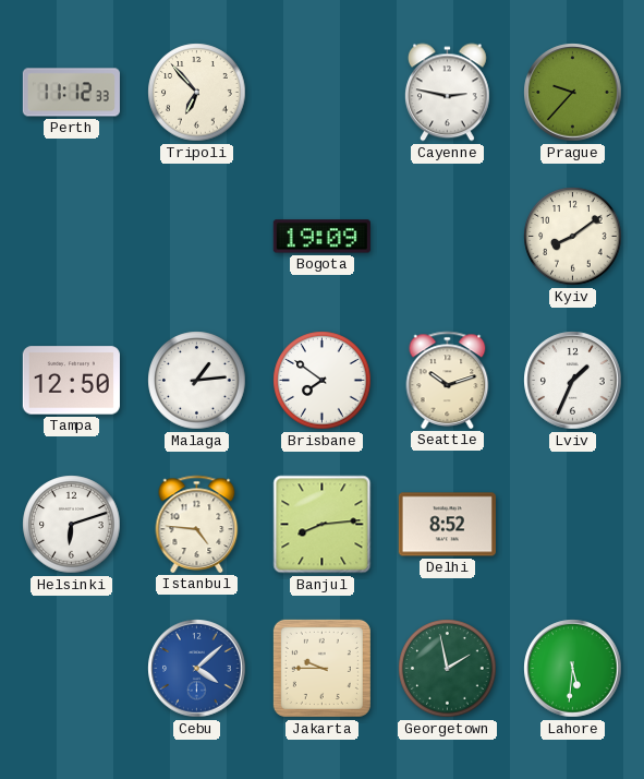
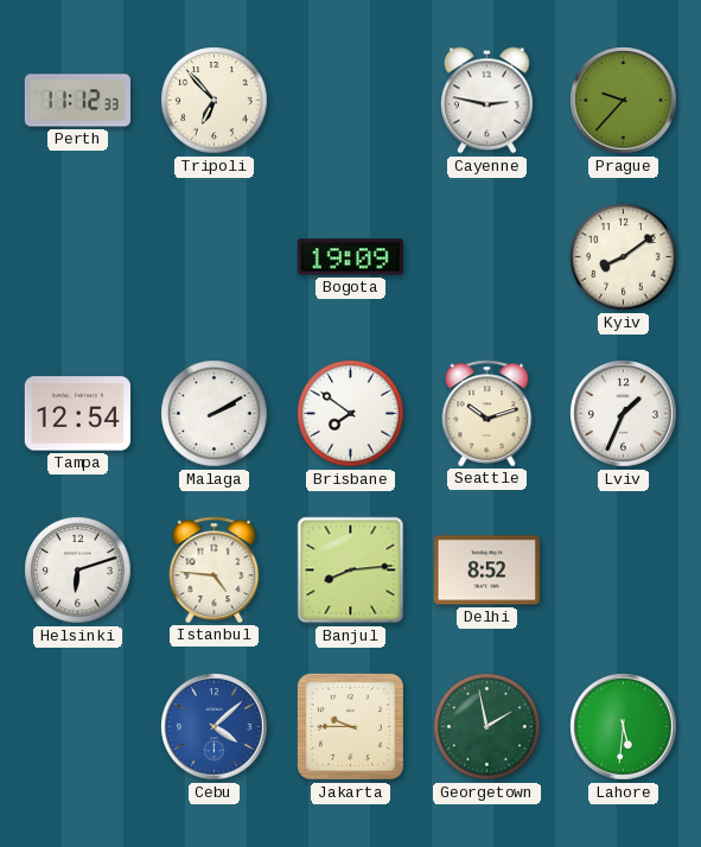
Tampa: 12:50 -> 12:54 (77, 414)
Malaga: 1:14 -> 2:10 (215, 414)
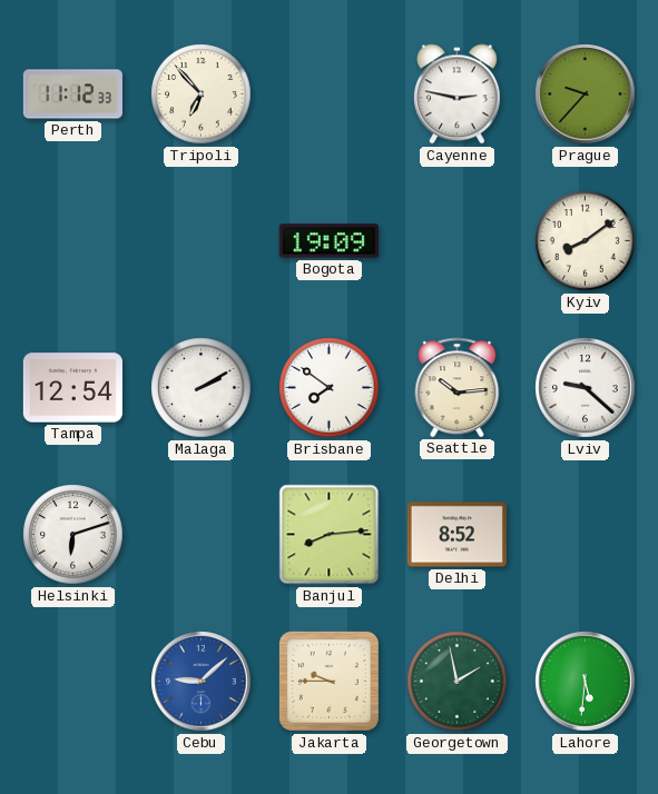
Seattle: 10:12 -> 10:14 (458, 387)
Lviv: 1:34 -> 9:22 (586, 388)
Istanbul: 4:46 -> none (215, 569)
Cebu: 4:08 -> 9:08 (202, 682)
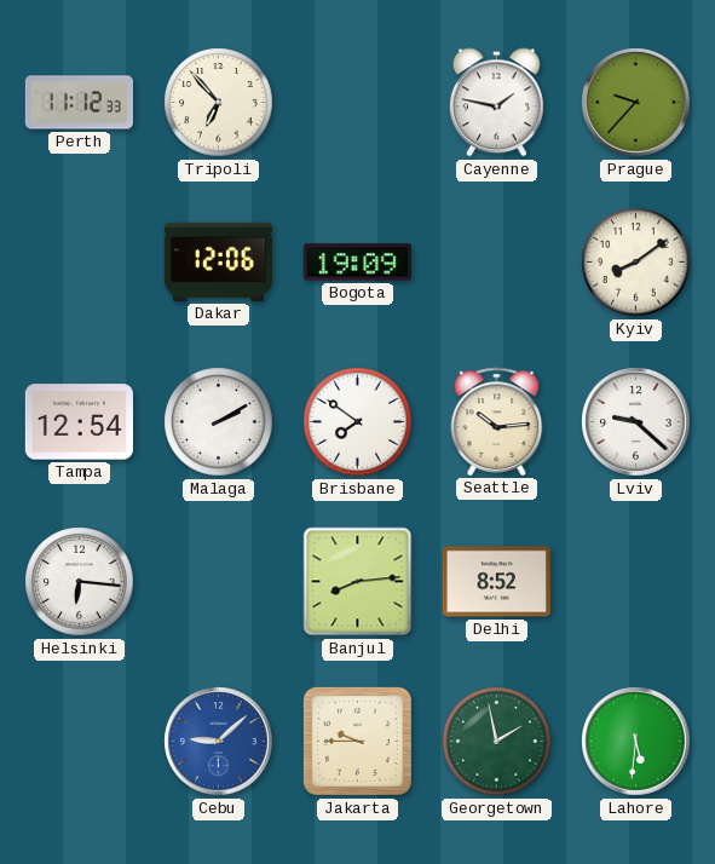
Cayenne: 2:47 -> 1:47 (496, 103)
Dakar: none -> 12:06 (218, 261)
Helsinki: 6:12 -> 6:16 (80, 582)
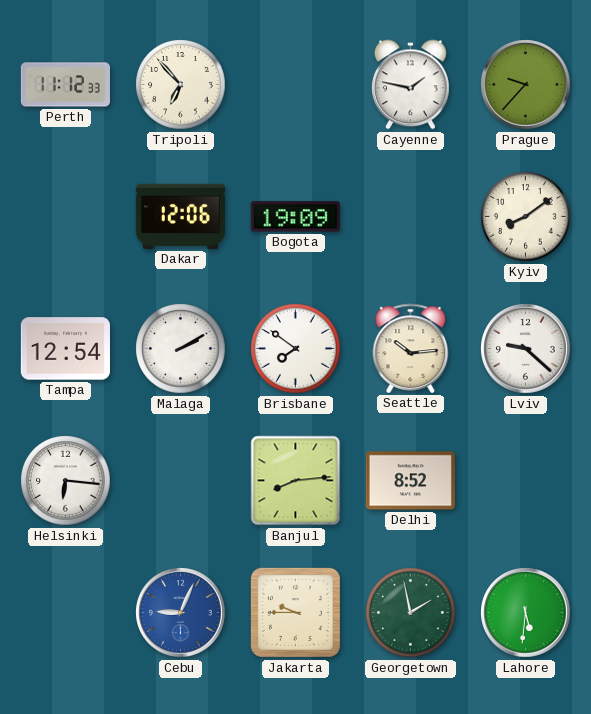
Cebu: 9:08 -> 9:04 (181, 613)
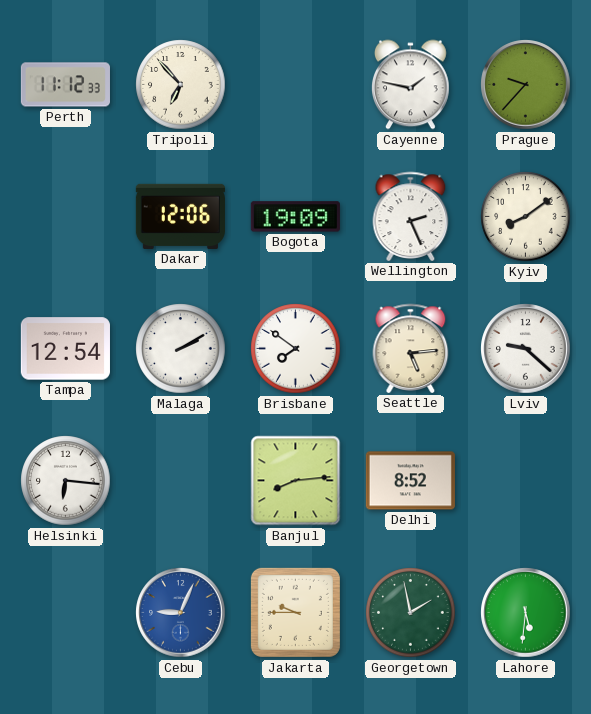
Wellington: none -> 2:26 (411, 216)
Seattle: 10:14 -> 5:14 (411, 348)
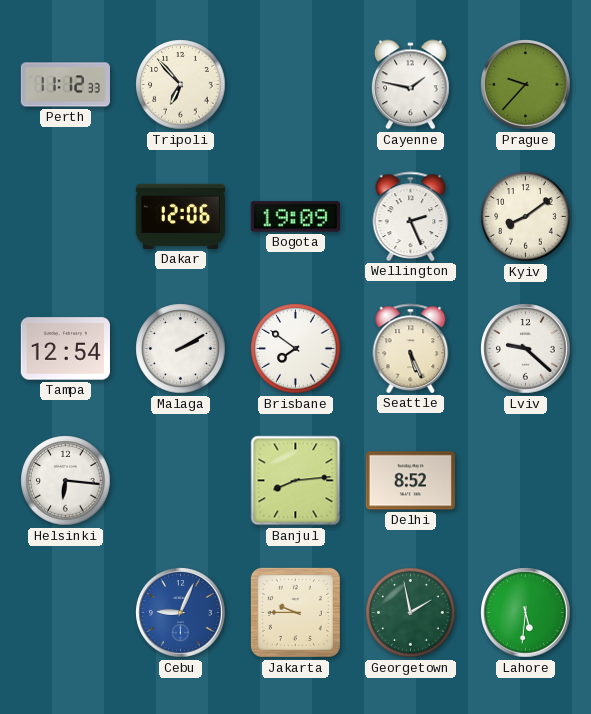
Seattle: 5:14 -> 5:26 (411, 348)
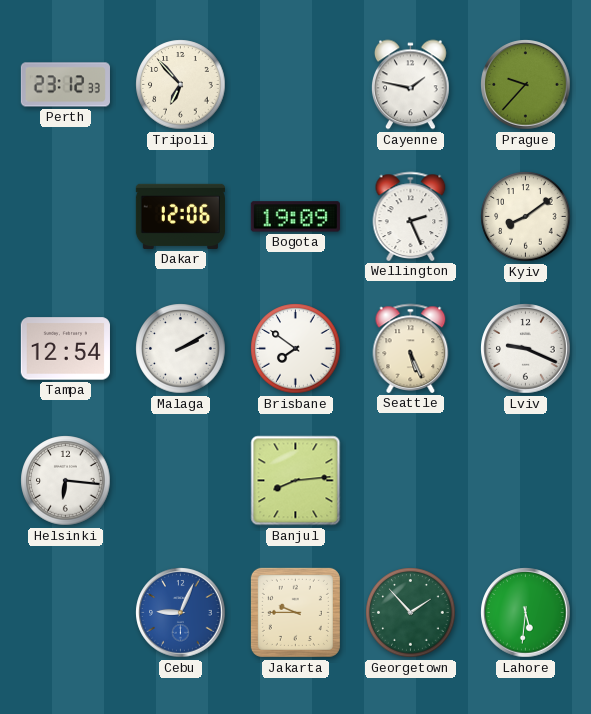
Perth: 11:12 -> 23:12 (65, 85)
Lviv: 9:22 -> 9:19 (526, 349)
Delhi: 8:52 -> none (410, 481)
Georgetown: 1:58 -> 1:53 (411, 613)
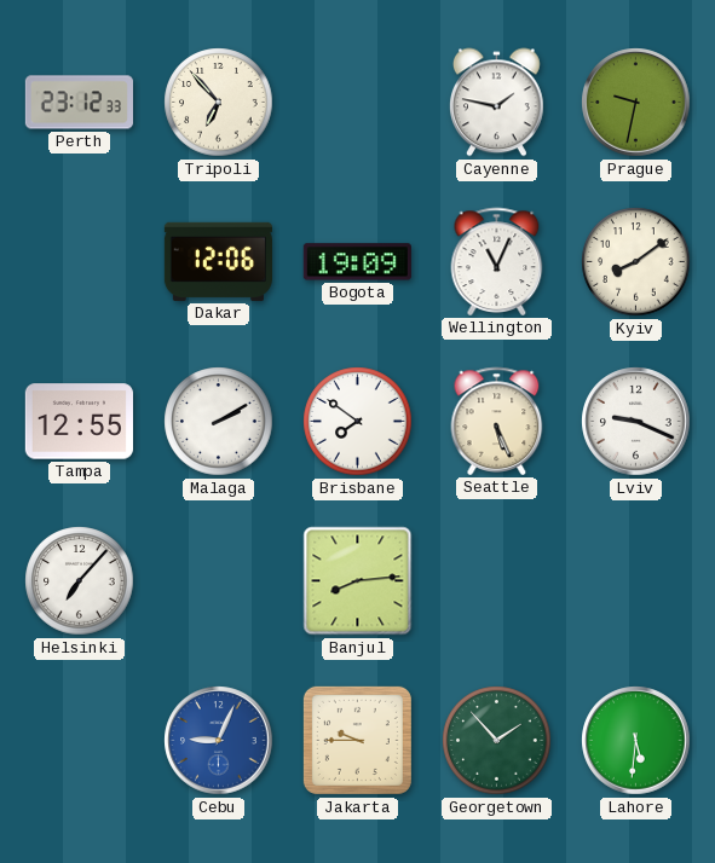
Prague: 9:37 -> 9:32 (636, 103)
Wellington: 2:26 -> 11:04 (497, 261)
Tampa: 12:54 -> 12:55 (79, 422)
Helsinki: 6:16 -> 7:07 (80, 581)
